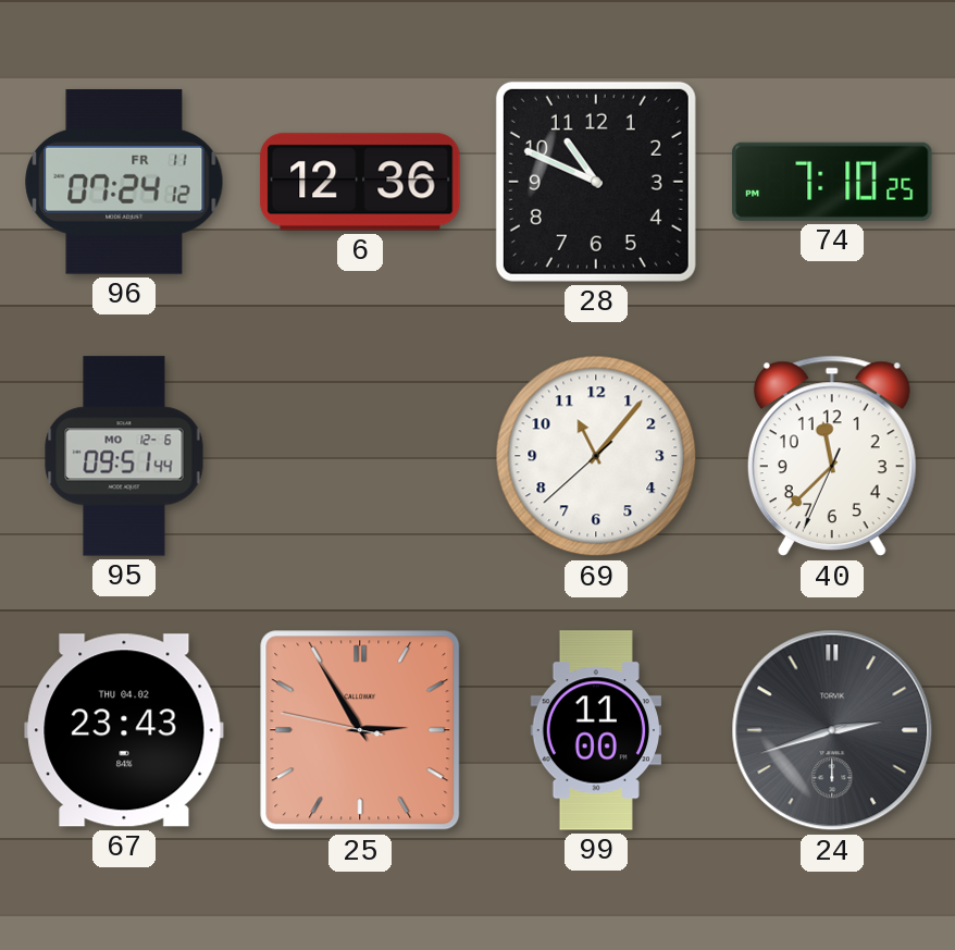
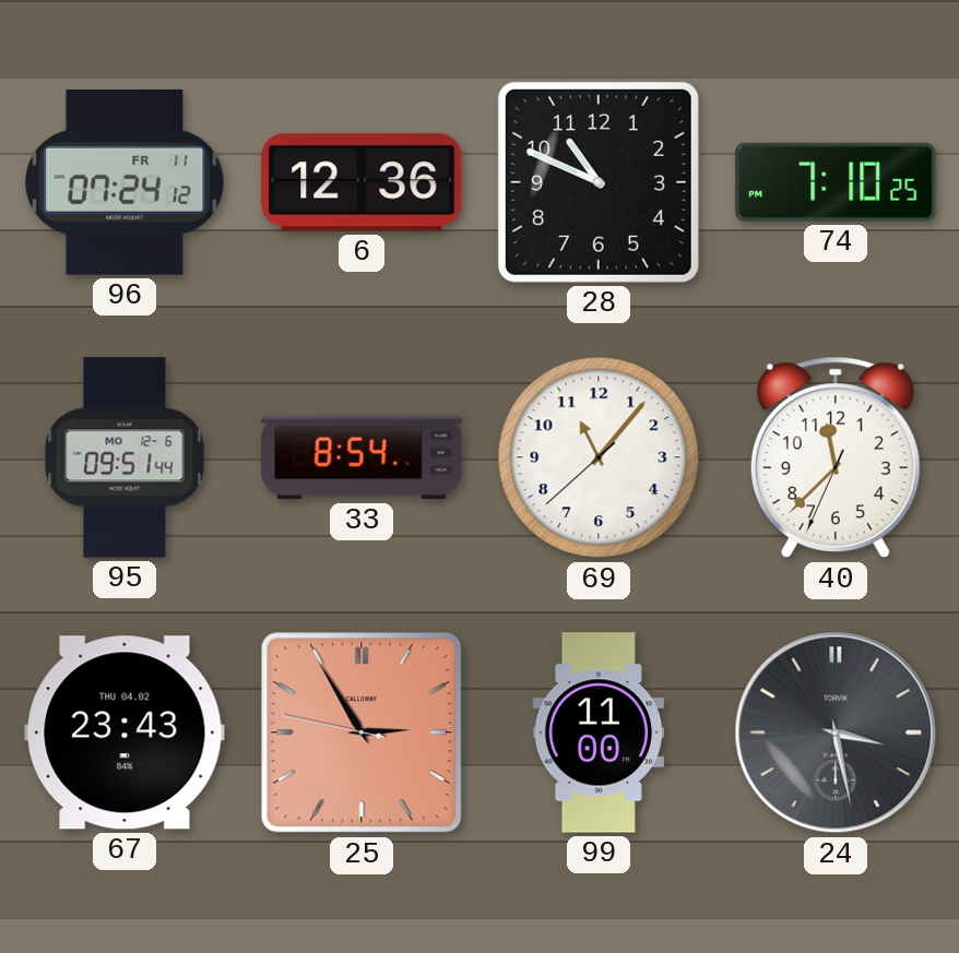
33: none -> 8:54 (362, 457)
24: 2:42 -> 3:28 (836, 732)
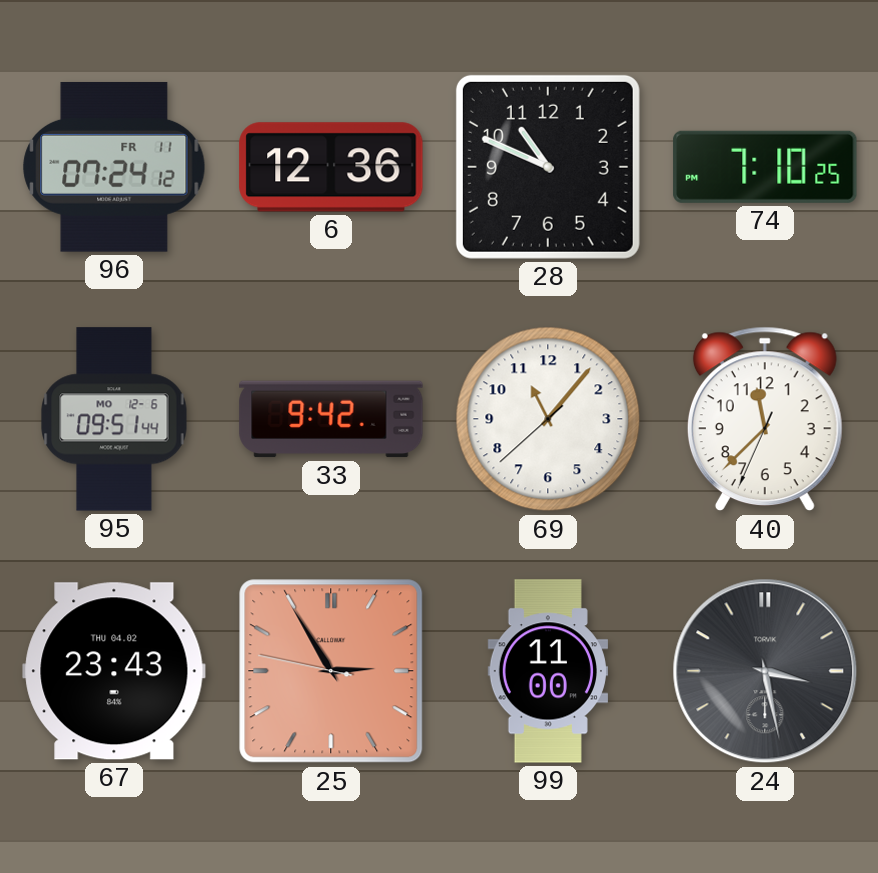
33: 8:54 -> 9:42 (331, 419)
